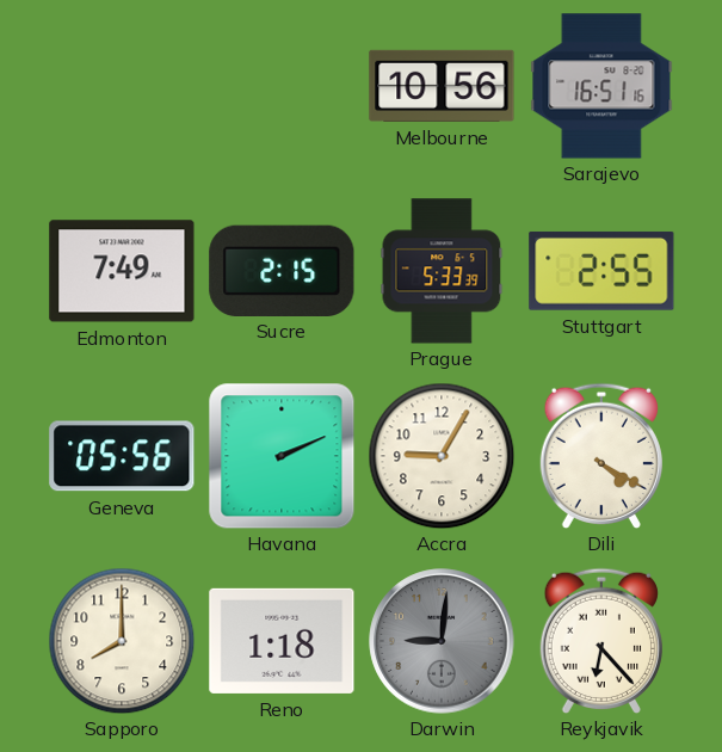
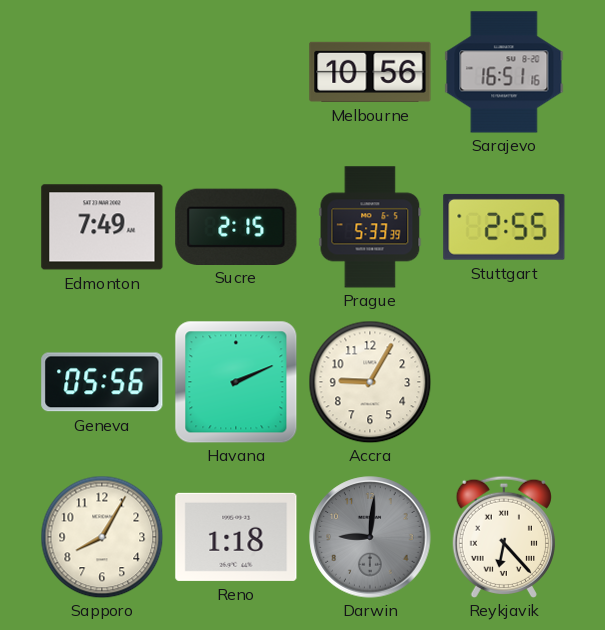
Dili: 4:20 -> none (600, 455)
Sapporo: 8:00 -> 8:05 (102, 537)
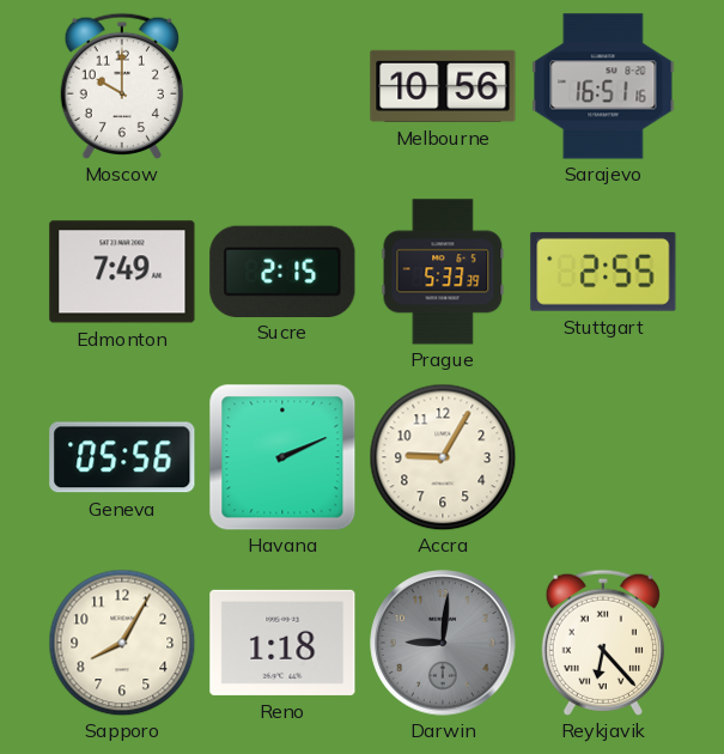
Moscow: none -> 10:00 (121, 85)
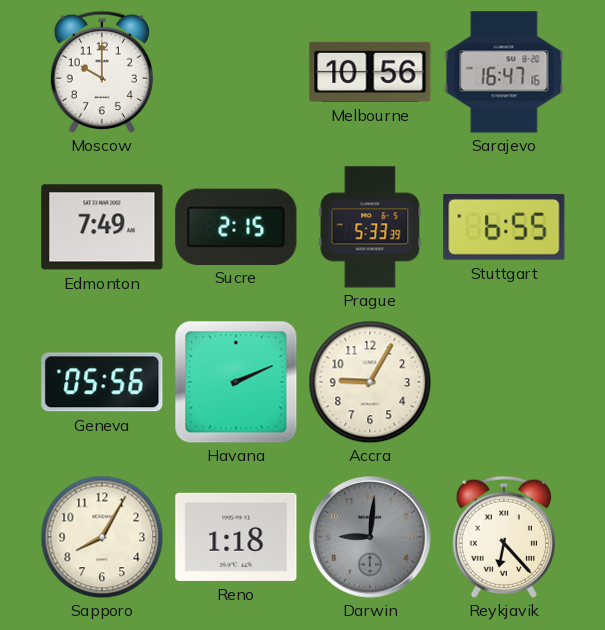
Sarajevo: 16:51 -> 16:47 (504, 72)
Stuttgart: 2:55 -> 6:55 (504, 227)
